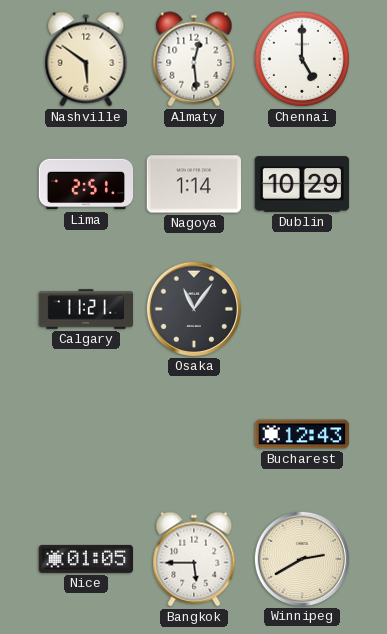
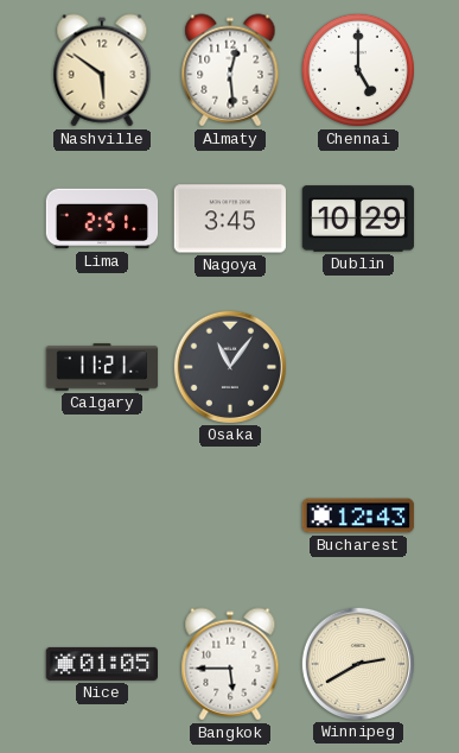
Nagoya: 1:14 -> 3:45 (229, 219)
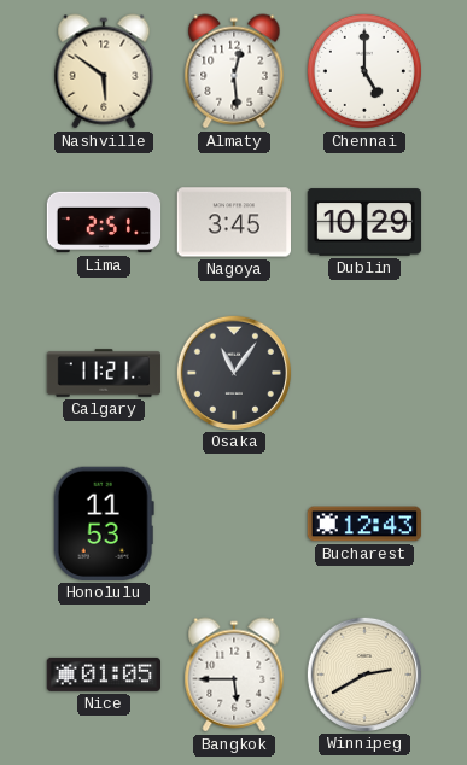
Honolulu: none -> 11:53 (104, 524)
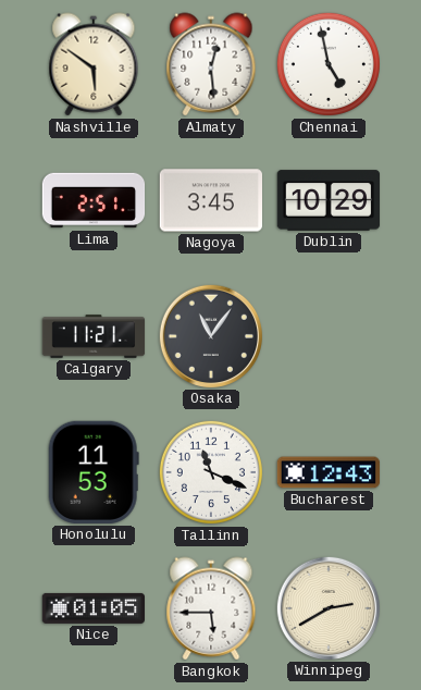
Chennai: 5:00 -> 4:58 (329, 64)
Tallinn: none -> 11:19 (211, 472)
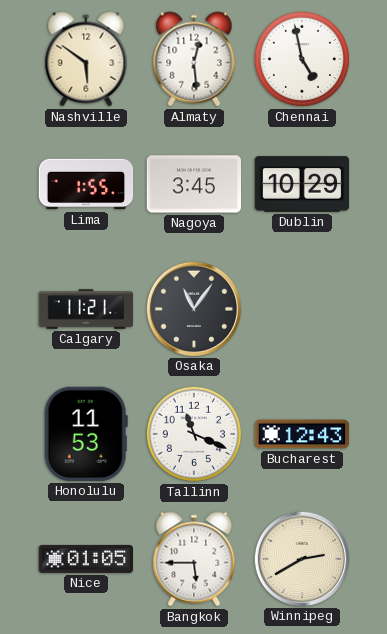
Lima: 2:51 -> 1:55 (86, 184)
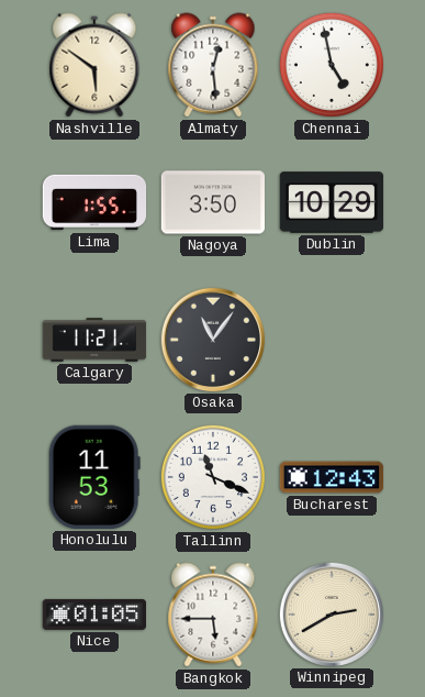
Nagoya: 3:45 -> 3:50 (212, 202)
